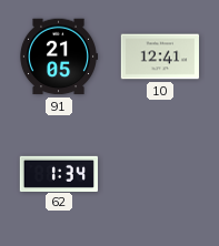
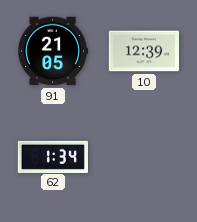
10: 12:41 -> 12:39 (144, 51)
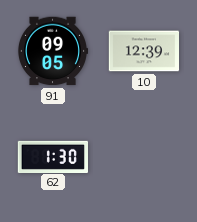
91: 21:05 -> 09:05 (52, 51)
62: 1:34 -> 1:30 (52, 156)
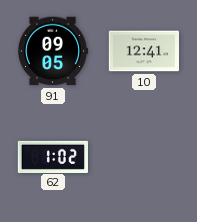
10: 12:39 -> 12:41 (144, 51)
62: 1:30 -> 1:02 (52, 156)
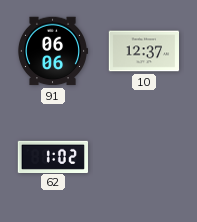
91: 09:05 -> 06:06 (52, 51)
10: 12:41 -> 12:37 (144, 51)
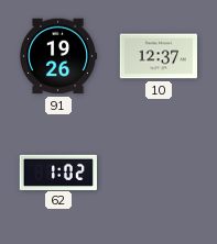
91: 06:06 -> 19:26 (57, 56)
